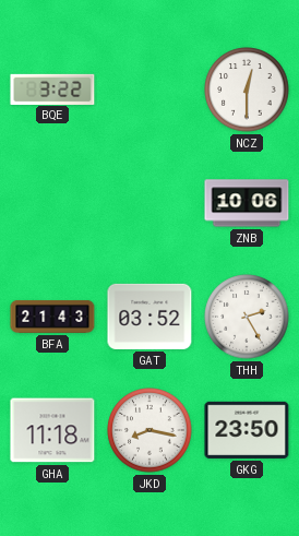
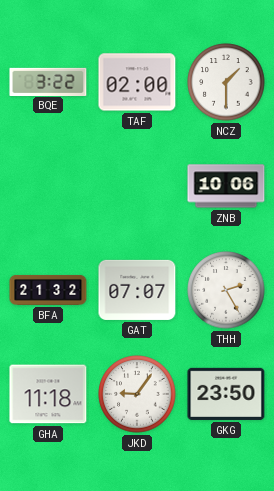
TAF: none -> 02:00 (137, 82)
NCZ: 12:30 -> 1:30 (226, 82)
BFA: 21:43 -> 21:32 (48, 290)
GAT: 03:52 -> 07:07 (137, 290)
JKD: 8:17 -> 9:06 (137, 394)
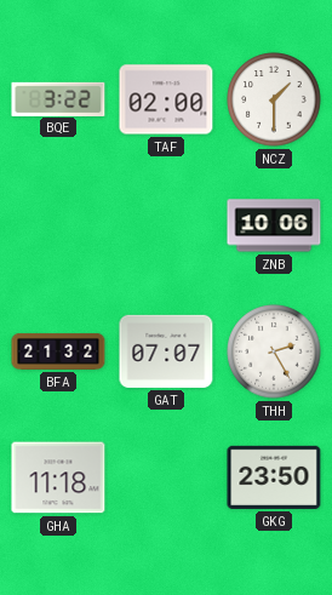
JKD: 9:06 -> none (137, 394)
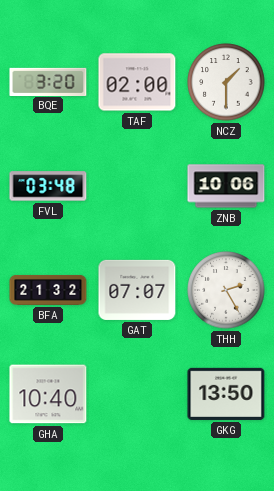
BQE: 3:22 -> 3:20 (48, 81)
FVL: none -> 03:48 (48, 186)
GHA: 11:18 -> 10:40 (48, 394)
GKG: 23:50 -> 13:50 (226, 394)
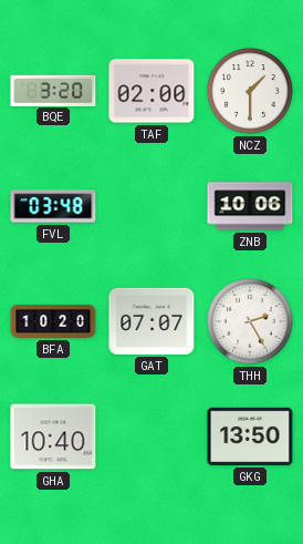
BFA: 21:32 -> 10:20 (53, 321)
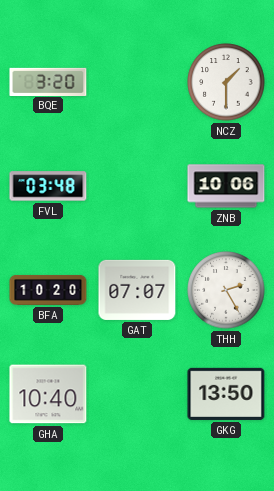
TAF: 02:00 -> none (151, 91)
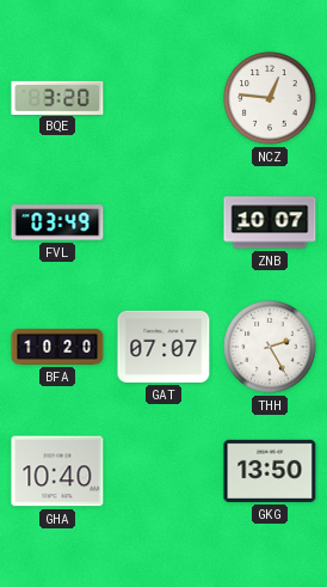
NCZ: 1:30 -> 12:46 (270, 98)
FVL: 03:48 -> 03:49 (57, 222)
ZNB: 10:06 -> 10:07 (270, 222)
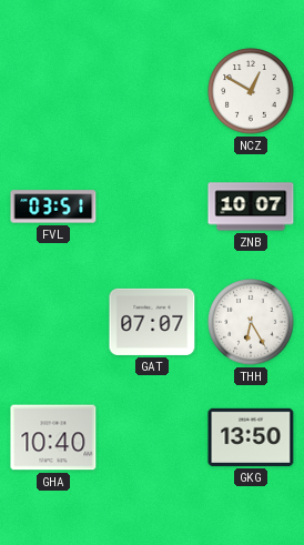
BQE: 3:20 -> none (57, 97)
NCZ: 12:46 -> 12:50 (251, 91)
FVL: 03:49 -> 03:51 (53, 206)
BFA: 10:20 -> none (57, 347)
THH: 2:25 -> 6:25 (251, 322)
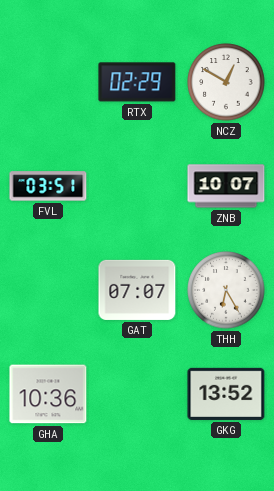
RTX: none -> 02:29 (137, 82)
GHA: 10:40 -> 10:36 (48, 394)
GKG: 13:50 -> 13:52 (226, 394)
